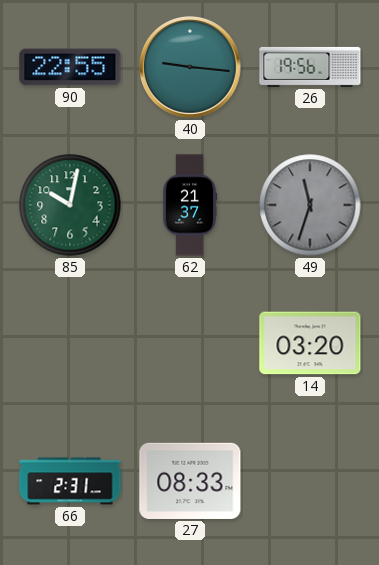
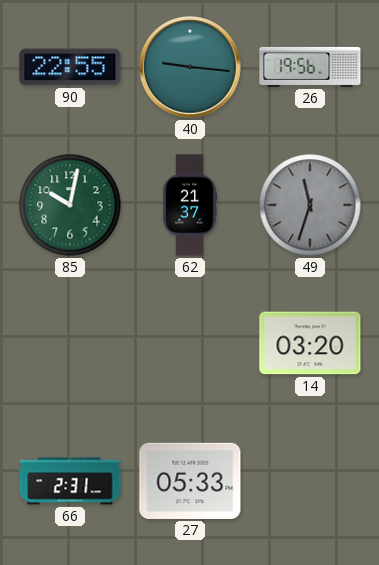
27: 08:33 -> 05:33 (190, 481)
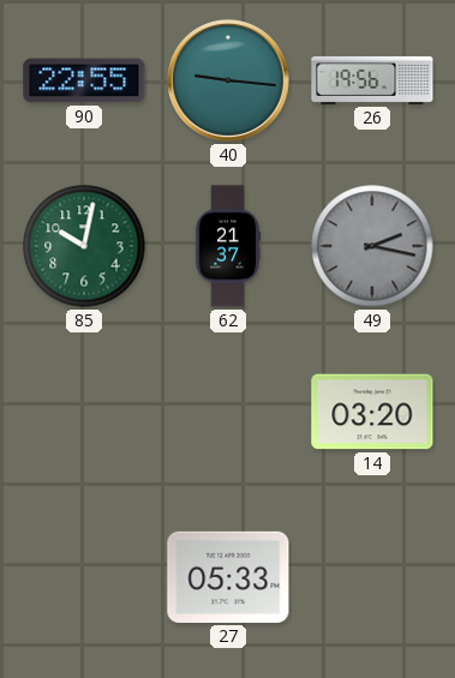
49: 11:33 -> 2:17 (372, 246)
66: 2:31 -> none (70, 481)
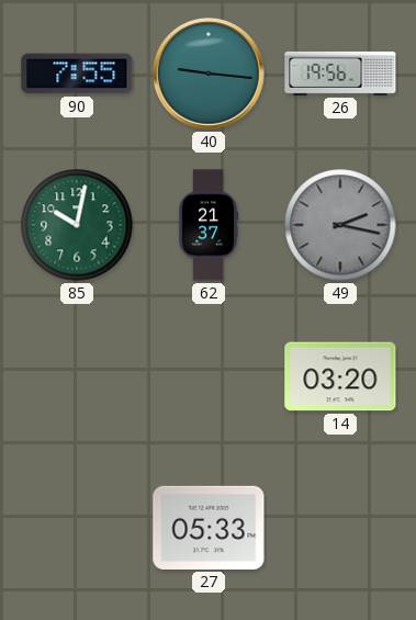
90: 22:55 -> 7:55 (77, 74)
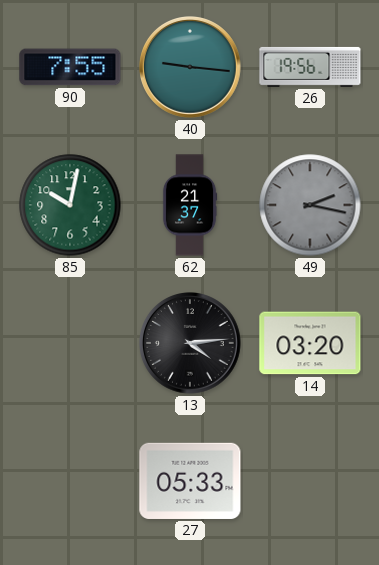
13: none -> 4:14 (191, 344)
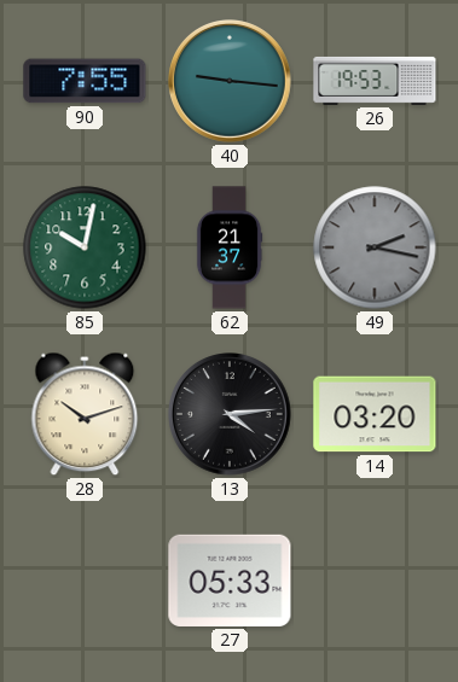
26: 19:56 -> 19:53 (375, 81)
28: none -> 10:12 (85, 414)
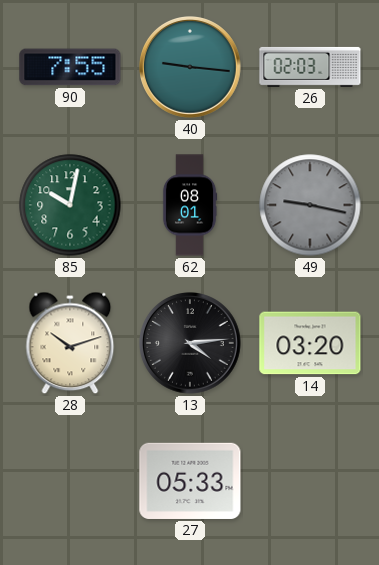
26: 19:53 -> 02:03 (310, 67)
62: 21:37 -> 08:01 (190, 205)
49: 2:17 -> 9:17 (310, 205)
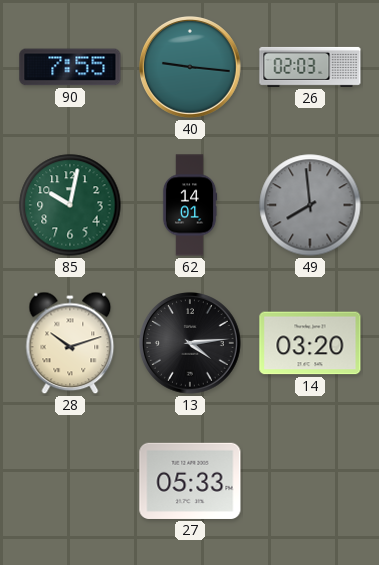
62: 08:01 -> 14:01 (190, 205)
49: 9:17 -> 7:59 (310, 205)
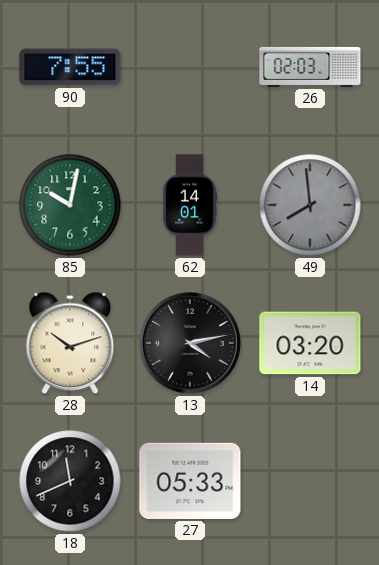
40: 9:16 -> none (191, 68)
13: 4:14 -> 4:13 (191, 344)
18: none -> 11:41 (70, 481)
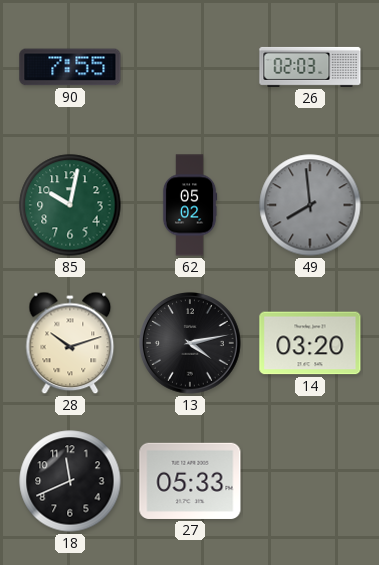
62: 14:01 -> 05:02 (190, 205)
